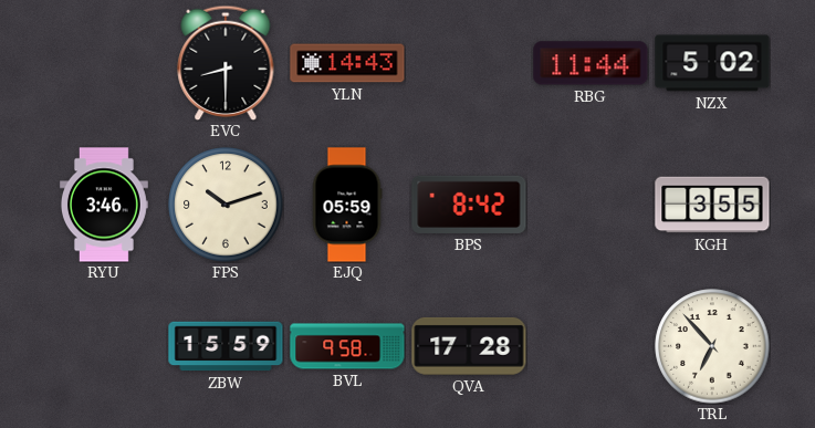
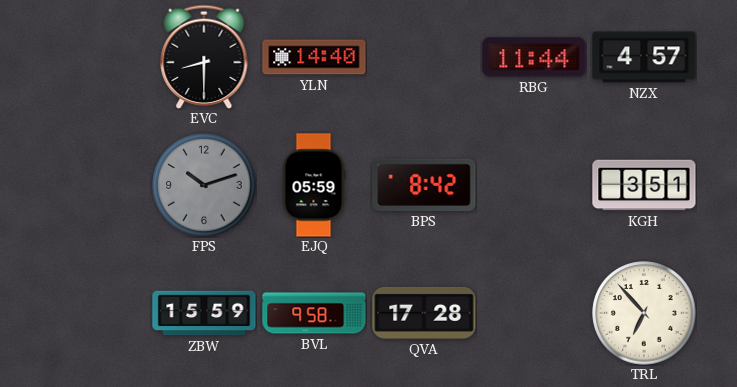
YLN: 14:43 -> 14:40 (314, 57)
NZX: 5:02 -> 4:57 (644, 57)
RYU: 3:46 -> none (104, 205)
FPS dial: cream -> grey (204, 185)
KGH: 3:55 -> 3:51 (644, 185)
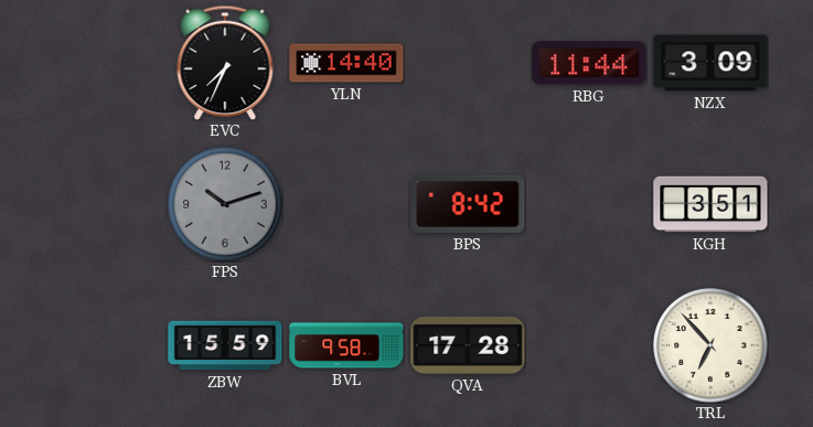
EVC: 8:30 -> 7:34 (225, 62)
NZX: 4:57 -> 3:09 (710, 63)
EJQ: 05:59 -> none (314, 185)
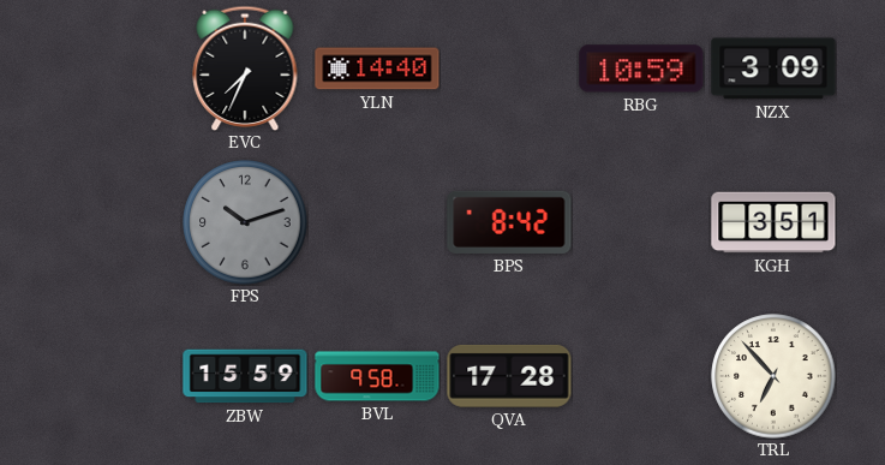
RBG: 11:44 -> 10:59 (641, 68)
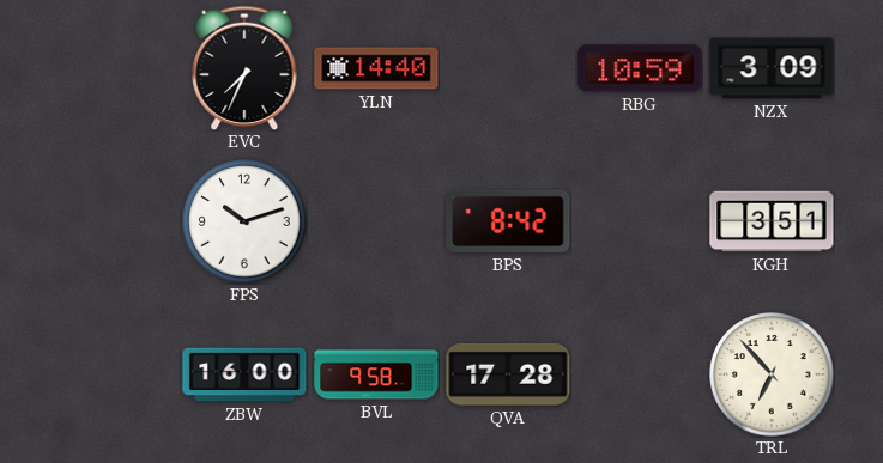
FPS dial: grey -> white (244, 221)
ZBW: 15:59 -> 16:00 (244, 374)
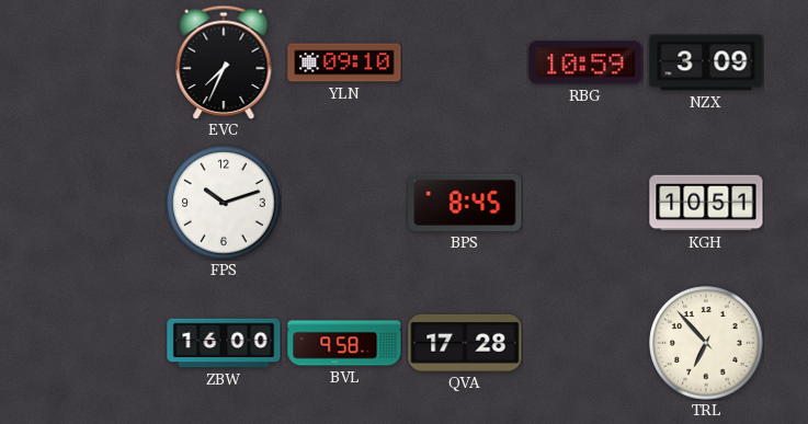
YLN: 14:40 -> 09:10 (344, 62)
BPS: 8:42 -> 8:45 (465, 203)
KGH: 3:51 -> 10:51 (706, 203)
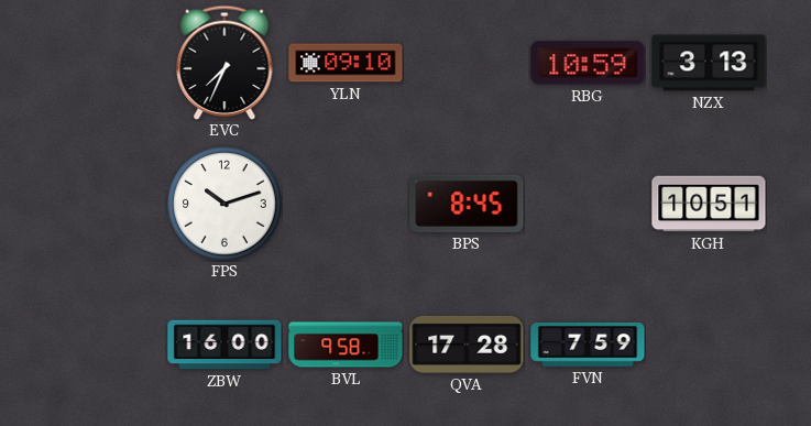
NZX: 3:09 -> 3:13 (709, 63)
FVN: none -> 7:59 (588, 346)
TRL: 6:53 -> none (706, 343)
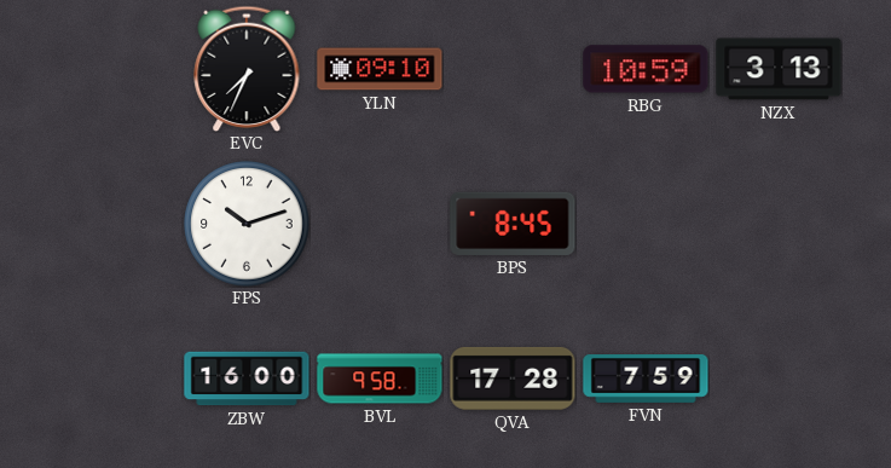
KGH: 10:51 -> none (709, 204)
